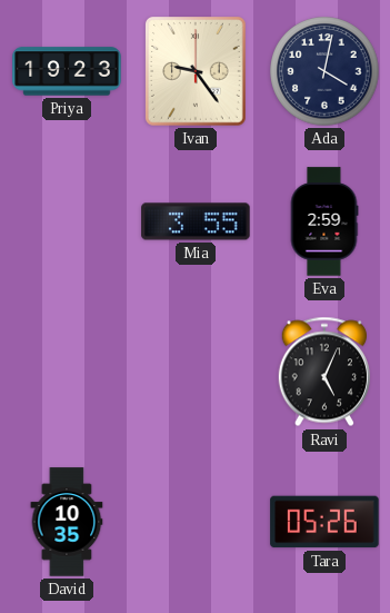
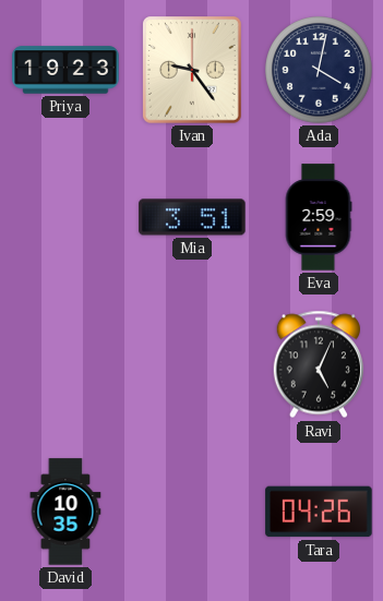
Mia: 3:55 -> 3:51 (192, 217)
Tara: 05:26 -> 04:26 (319, 512)
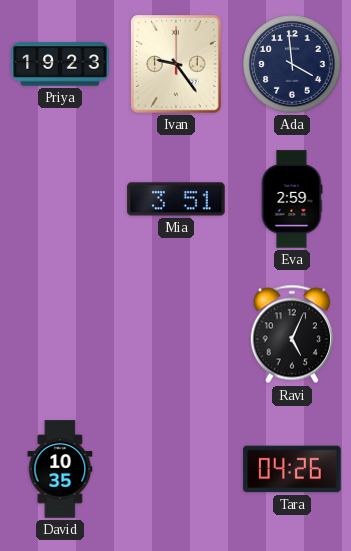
Ada: 4:02 -> 3:59 (292, 64)
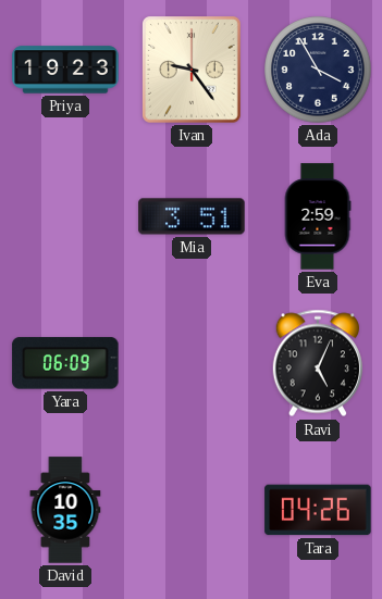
Ada: 3:59 -> 3:55 (318, 70)
Yara: none -> 06:09 (65, 363)
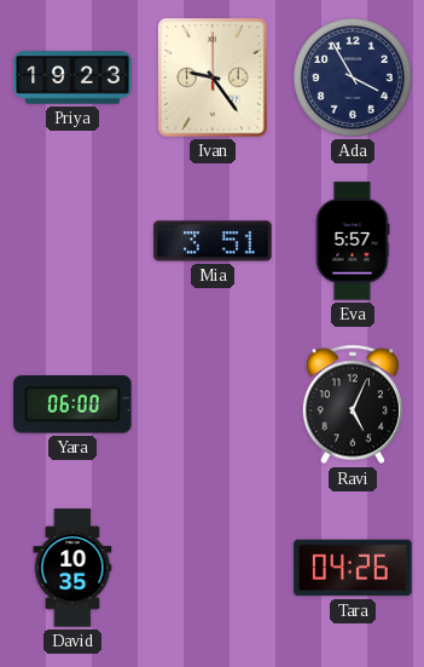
Eva: 2:59 -> 5:57 (353, 241)
Yara: 06:09 -> 06:00 (72, 404)
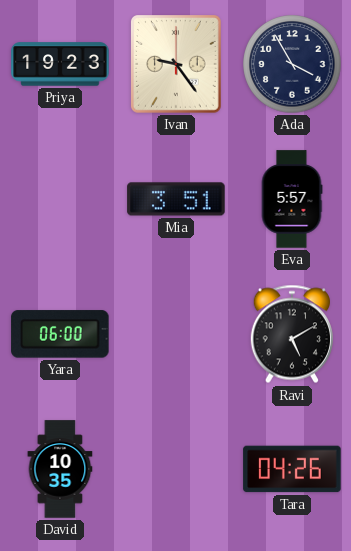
Ravi: 5:04 -> 5:10 (292, 334)
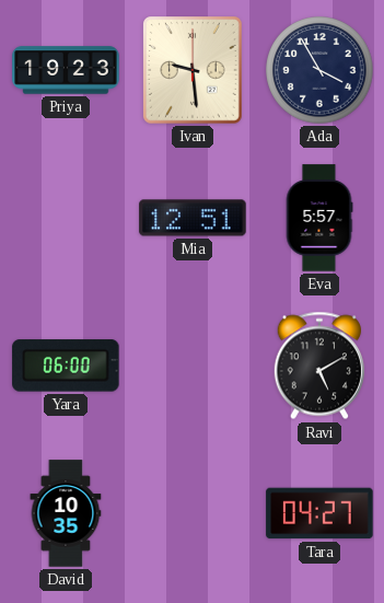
Ivan: 9:24 -> 9:29 (194, 71)
Mia: 3:51 -> 12:51 (193, 218)
Tara: 04:26 -> 04:27 (319, 513)
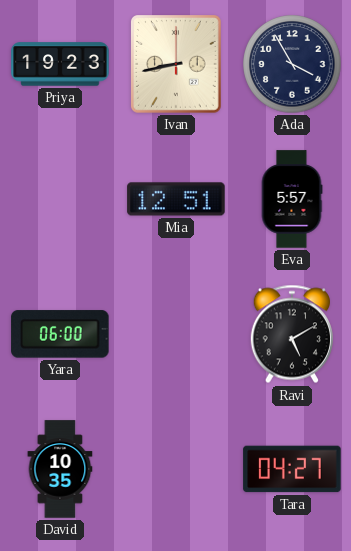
Ivan: 9:29 -> 8:43 (177, 65)
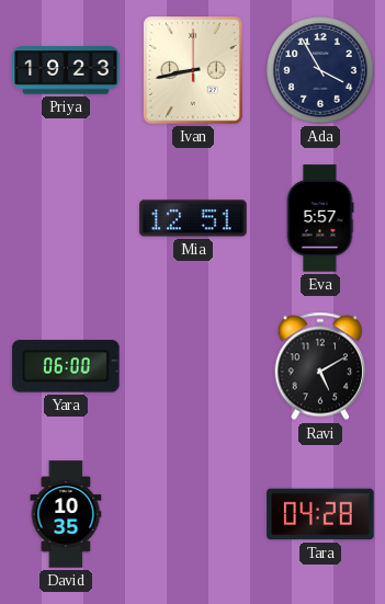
Tara: 04:27 -> 04:28 (320, 514)
